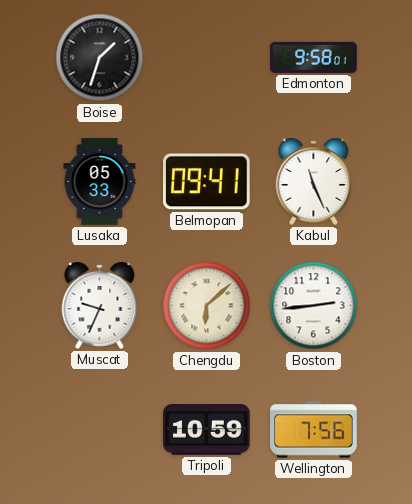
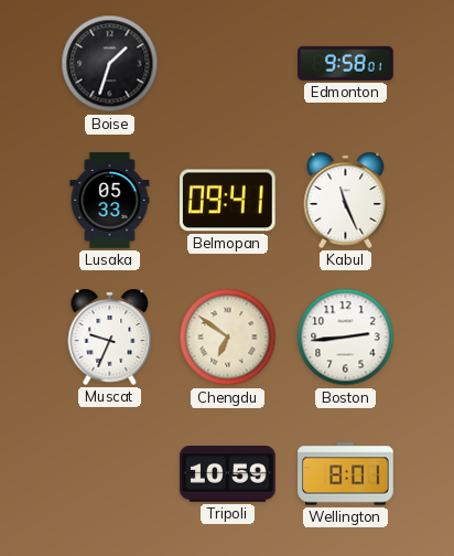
Chengdu: 6:08 -> 6:51 (228, 338)
Wellington: 7:56 -> 8:01 (346, 474)
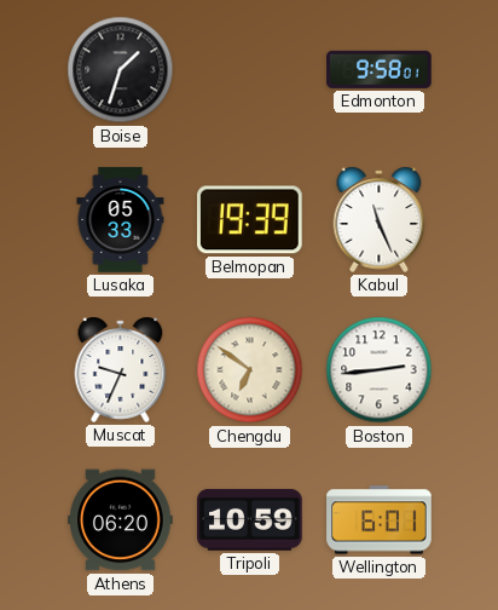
Belmopan: 09:41 -> 19:39 (250, 220)
Athens: none -> 06:20 (121, 520)
Wellington: 8:01 -> 6:01 (380, 520)
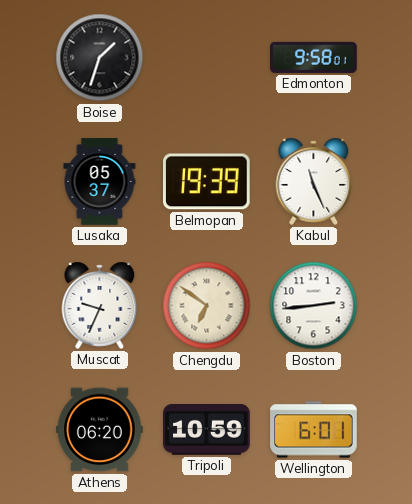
Lusaka: 05:33 -> 05:37 (100, 182)
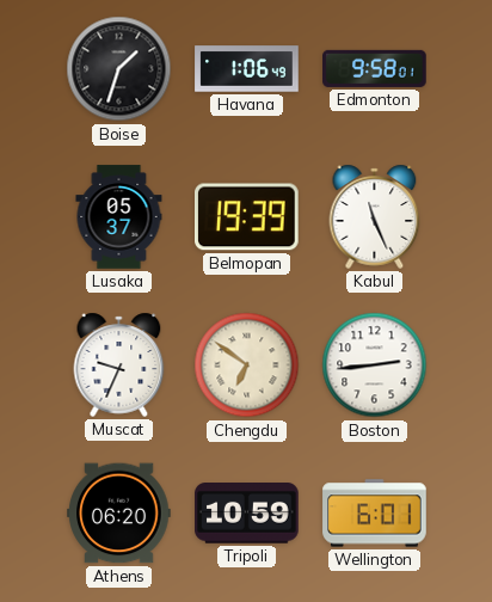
Havana: none -> 1:06 (247, 69)
